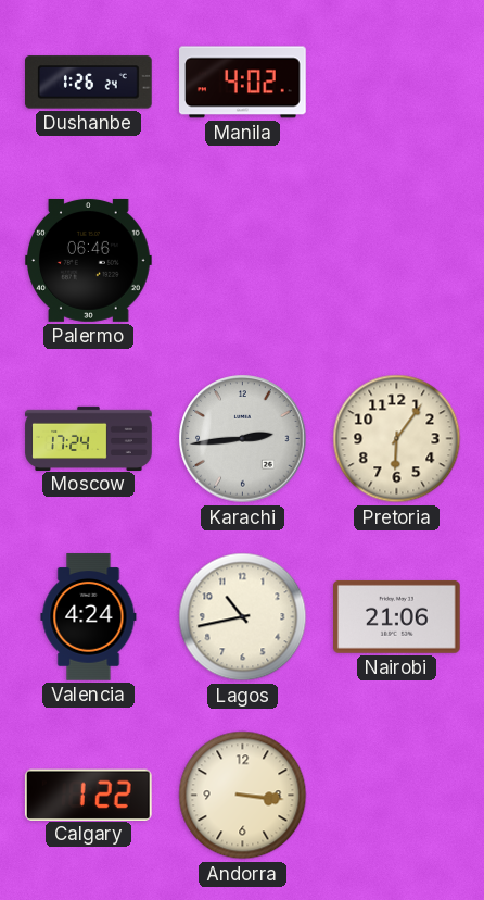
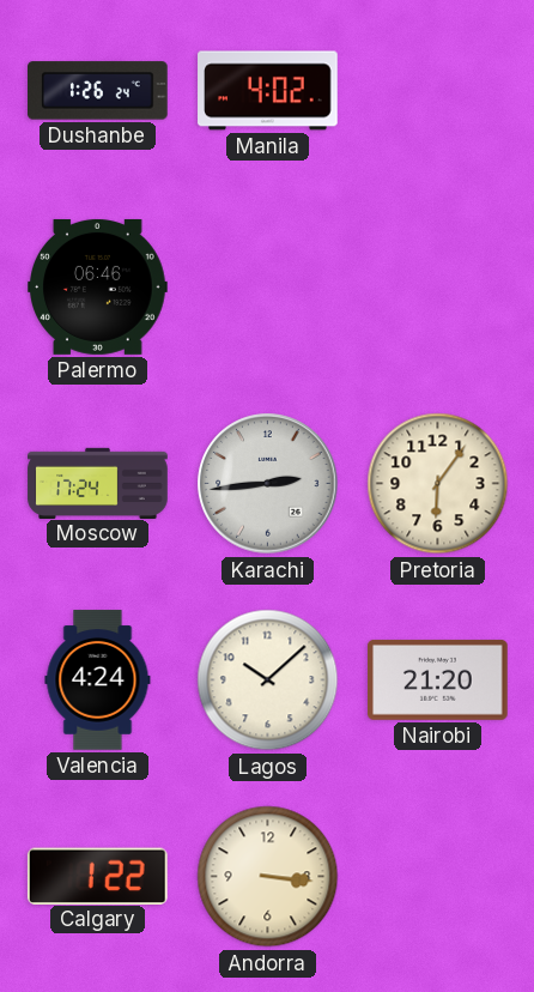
Lagos: 10:43 -> 10:08 (268, 681)
Nairobi: 21:06 -> 21:20 (438, 679)
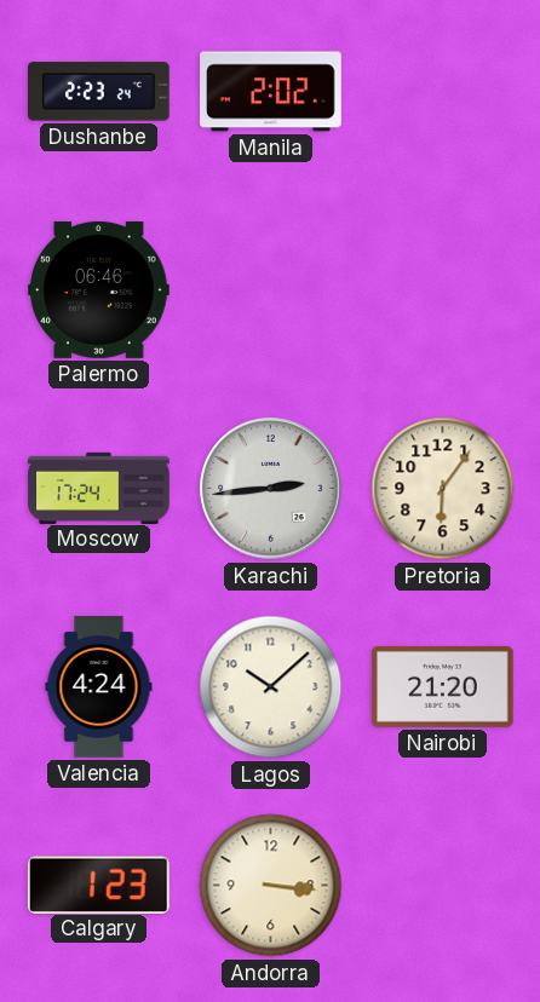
Dushanbe: 1:26 -> 2:23 (99, 92)
Manila: 4:02 -> 2:02 (271, 92)
Calgary: 1:22 -> 1:23 (98, 885)
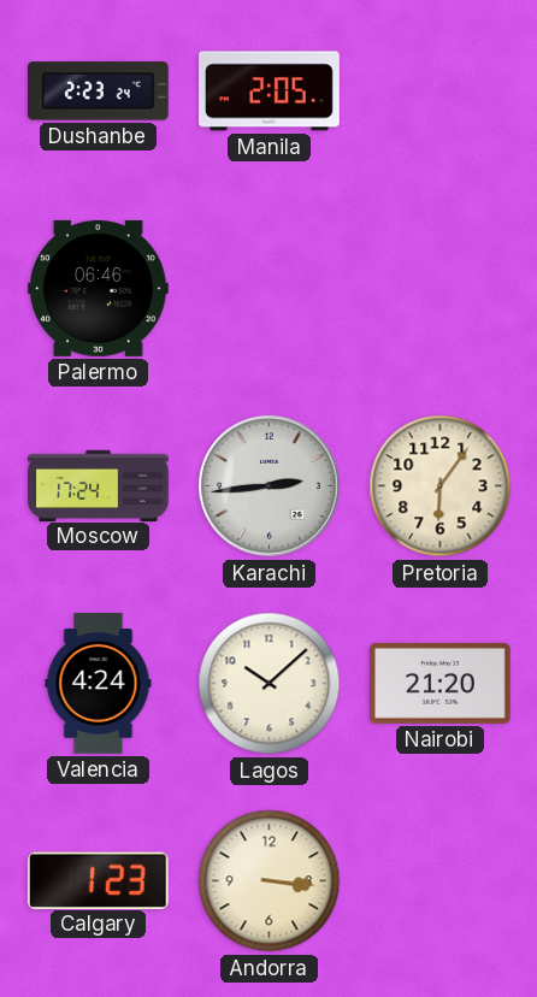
Manila: 2:02 -> 2:05 (270, 92)
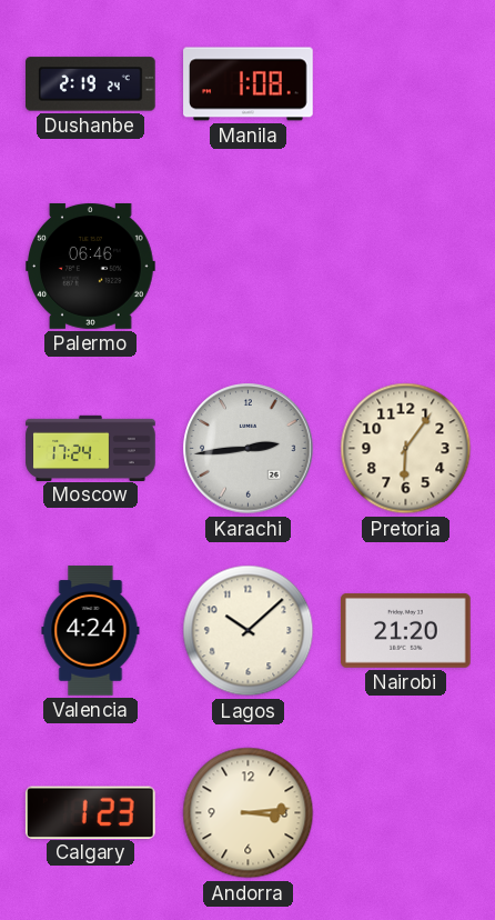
Dushanbe: 2:23 -> 2:19 (91, 84)
Manila: 2:05 -> 1:08 (249, 84)
Andorra: 3:16 -> 3:14 (249, 813)
